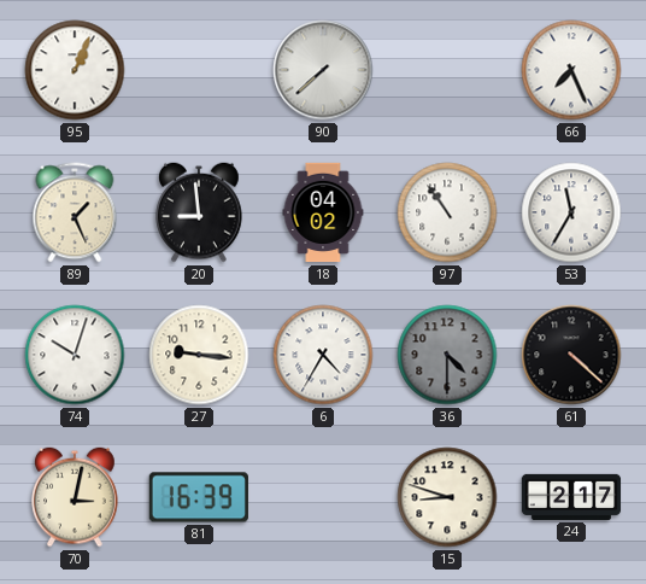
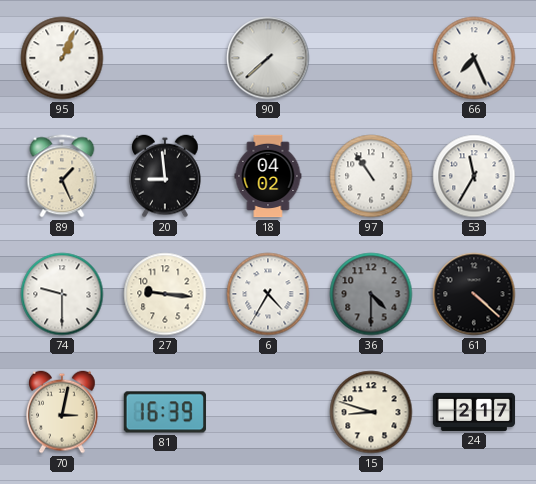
74: 10:03 -> 9:30 (62, 294)
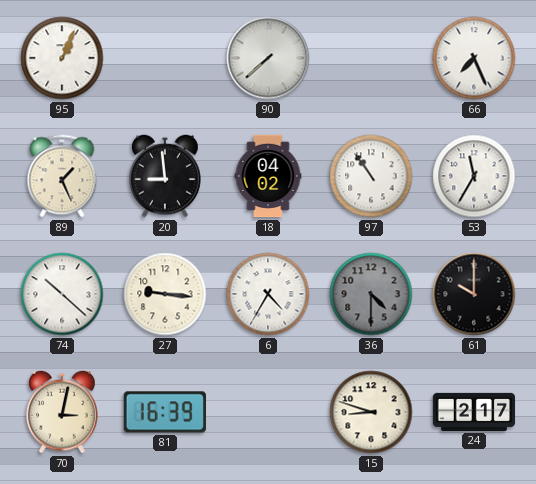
74: 9:30 -> 10:22 (62, 294)
61: 4:22 -> 10:00 (474, 294)
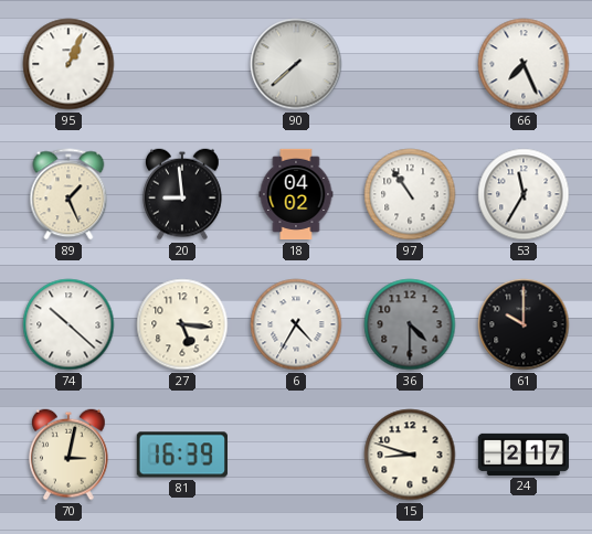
27: 9:16 -> 5:16 (182, 324)
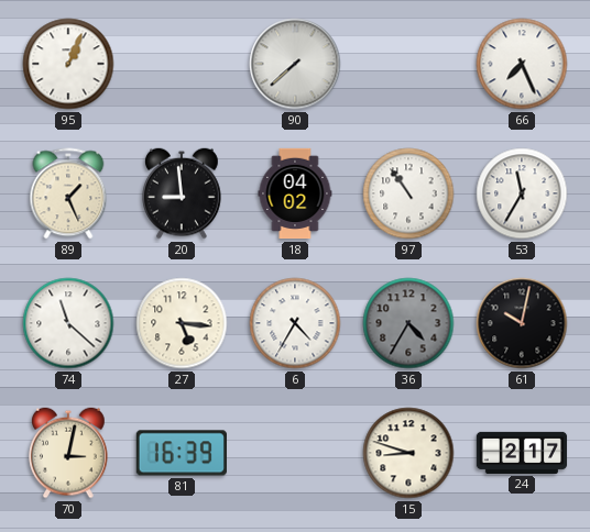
74: 10:22 -> 11:22 (68, 323)
36: 4:30 -> 4:35 (408, 323)
61: 10:00 -> 10:02 (522, 323)
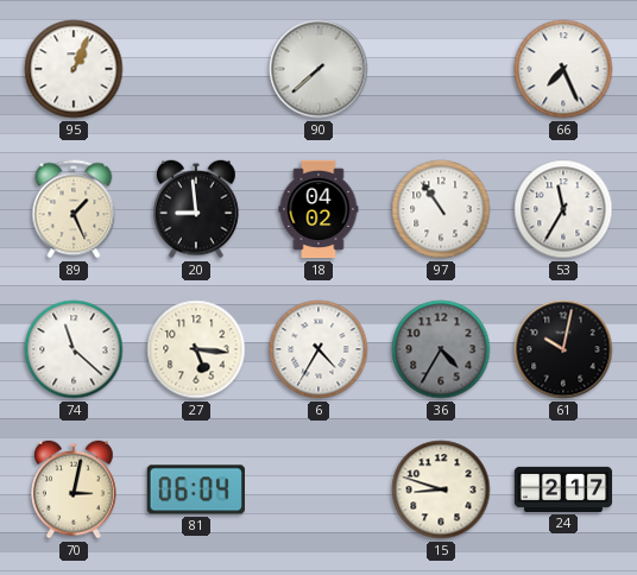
81: 16:39 -> 06:04 (196, 489)
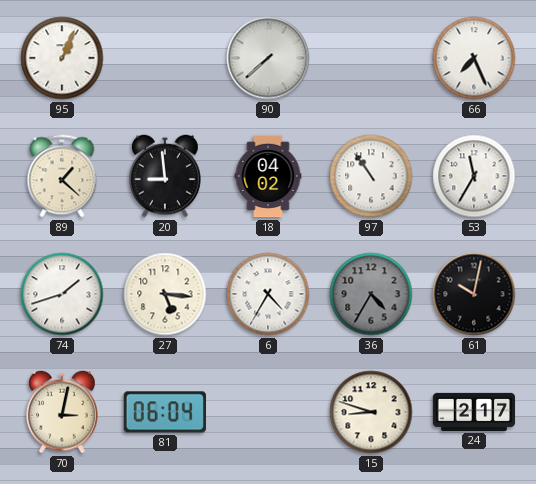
89: 1:26 -> 1:22 (62, 176)
74: 11:22 -> 1:42 (62, 294)
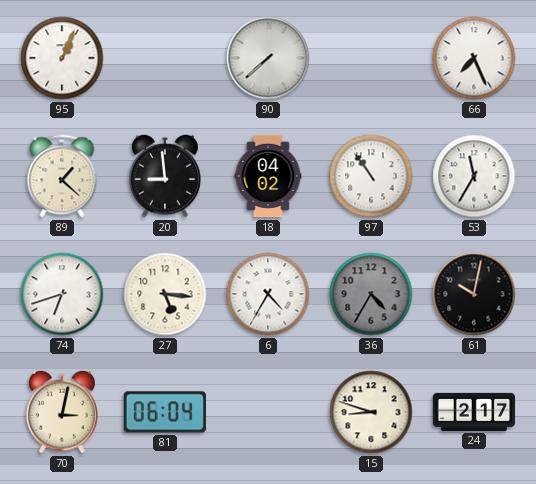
74: 1:42 -> 6:42 (62, 294)
